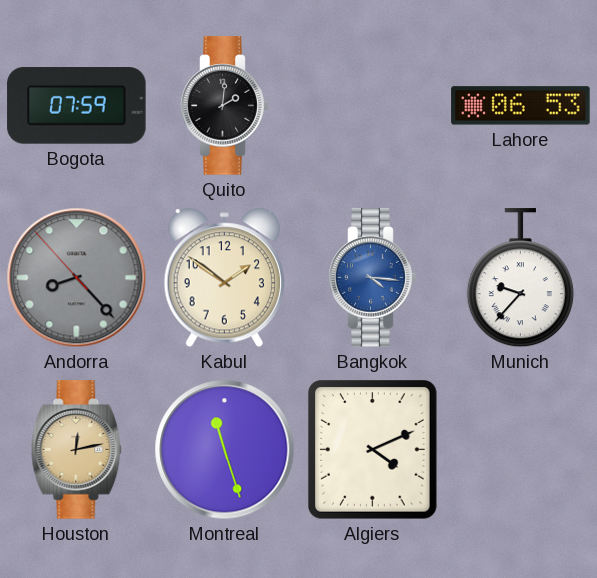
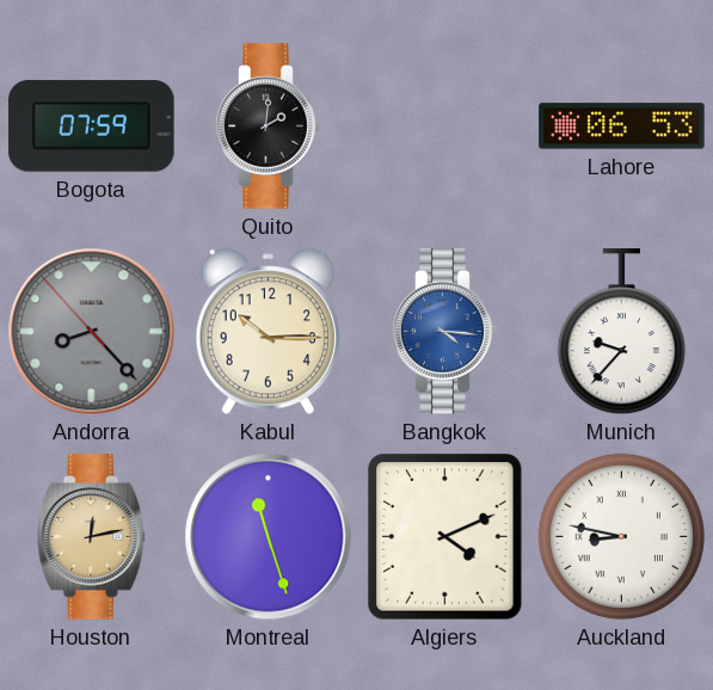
Kabul: 1:51 -> 10:15 (268, 332)
Auckland: none -> 8:47 (621, 536)
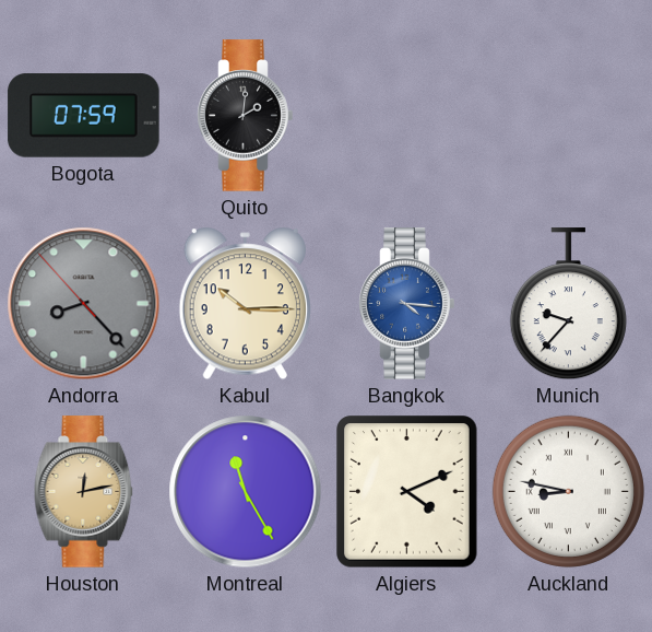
Lahore: 06:53 -> none (622, 127)
Montreal: 11:27 -> 11:25 (246, 492)
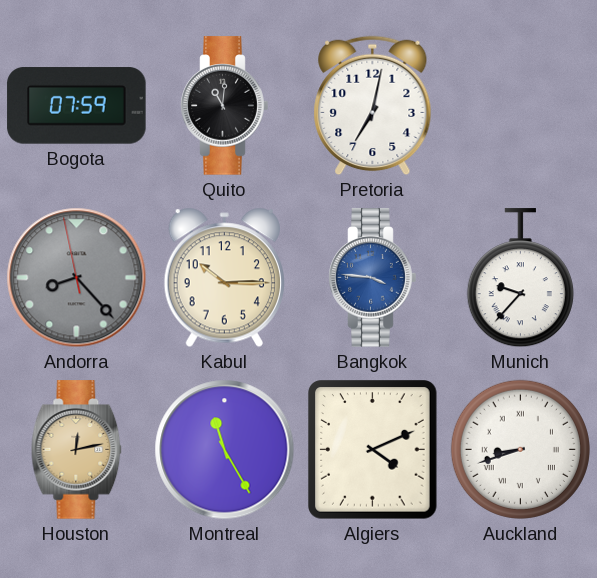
Quito: 2:01 -> 11:01 (225, 106)
Pretoria: none -> 7:02 (373, 106)
Andorra: 8:22:53 -> 8:22:58 (77, 278)
Bangkok: 4:16 -> 3:46 (373, 278)
Auckland: 8:47 -> 8:42 (520, 449)
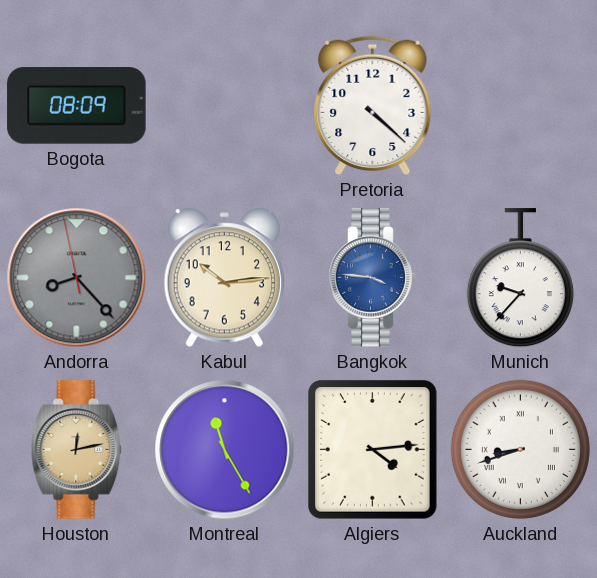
Bogota: 07:59 -> 08:09 (77, 106)
Quito: 11:01 -> none (225, 106)
Pretoria: 7:02 -> 4:22 (373, 106)
Kabul: 10:15 -> 10:14 (224, 278)
Algiers: 4:11 -> 4:14 (373, 450)
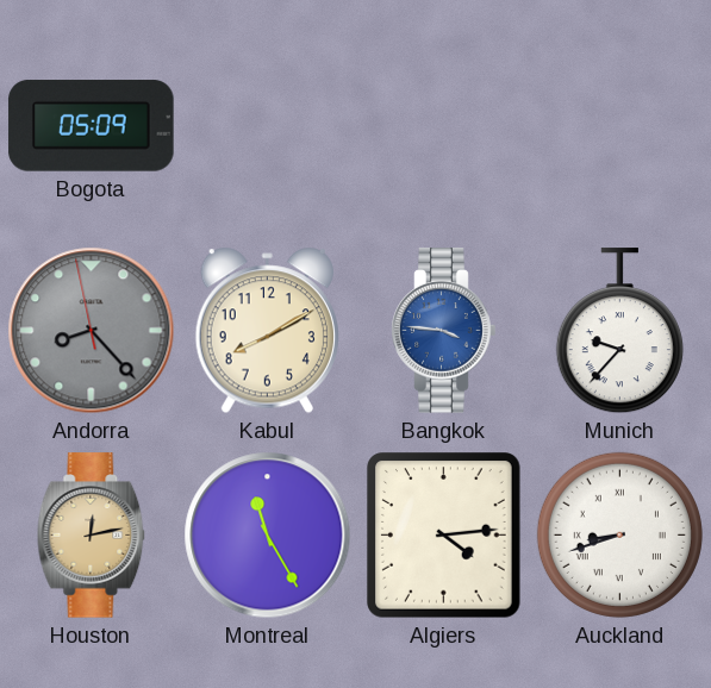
Bogota: 08:09 -> 05:09 (92, 126)
Pretoria: 4:22 -> none (373, 106)
Kabul: 10:14 -> 8:10 (267, 331)
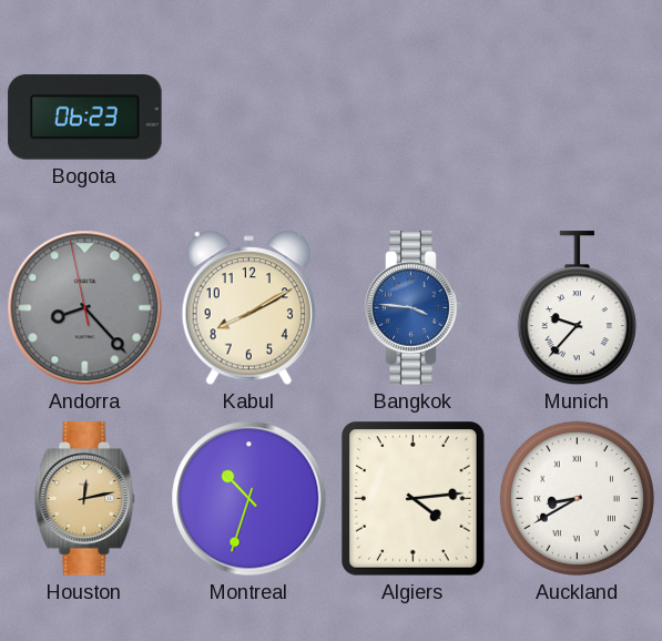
Bogota: 05:09 -> 06:23 (85, 118)
Montreal: 11:25 -> 10:33 (249, 499)
Auckland: 8:42 -> 8:40 (577, 498)
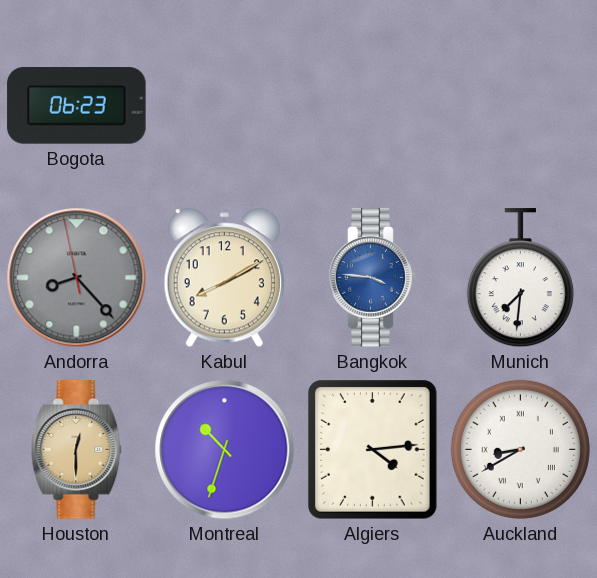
Munich: 9:37 -> 7:31 (520, 278)
Houston: 12:13 -> 12:30 (77, 450)
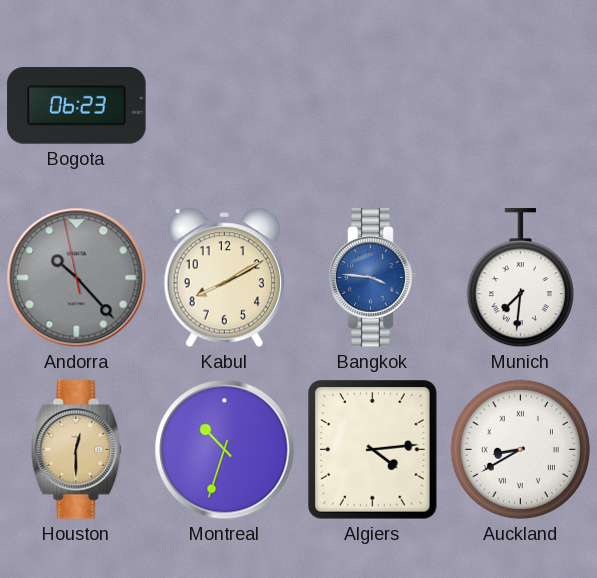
Andorra: 8:22 -> 10:22 (77, 278)
